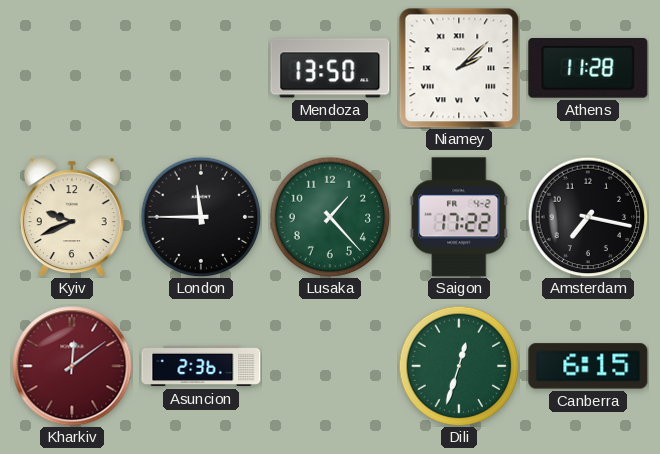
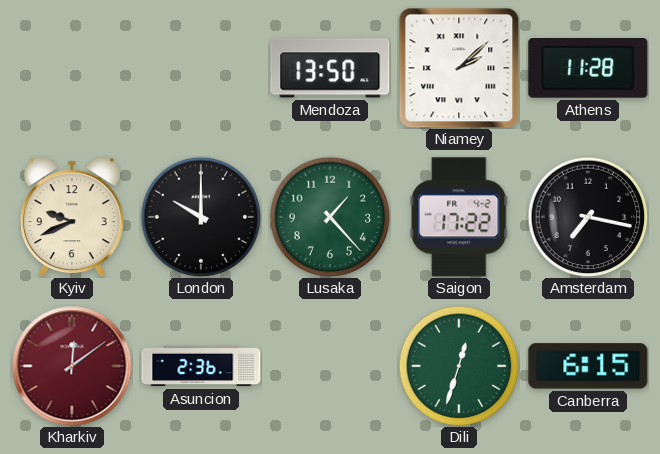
London: 11:45 -> 10:00 (201, 217)
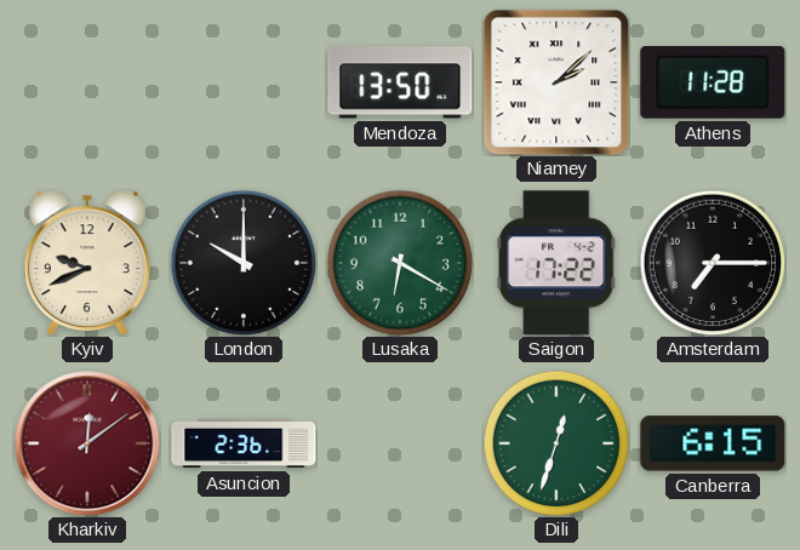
Lusaka: 1:23 -> 6:20 (400, 263)
Amsterdam: 7:17 -> 7:15 (713, 263)
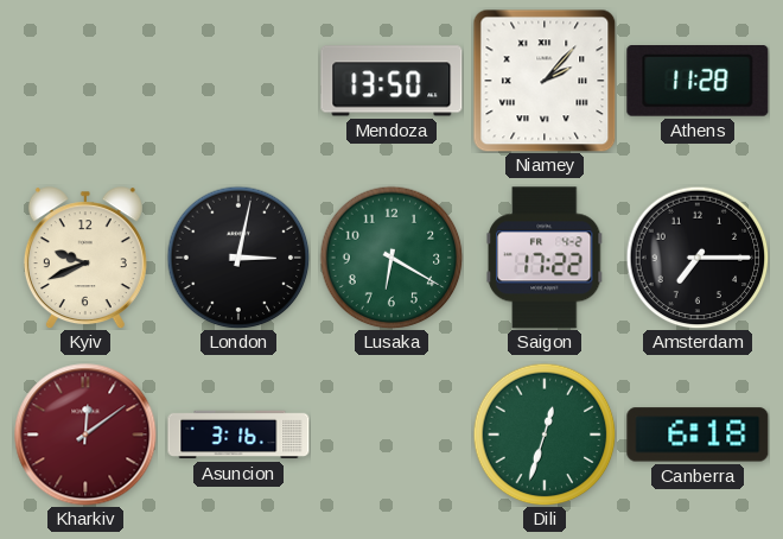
Niamey: 2:08 -> 2:07 (545, 81)
London: 10:00 -> 3:02 (238, 258)
Asuncion: 2:36 -> 3:16 (238, 435)
Canberra: 6:15 -> 6:18 (698, 435)
